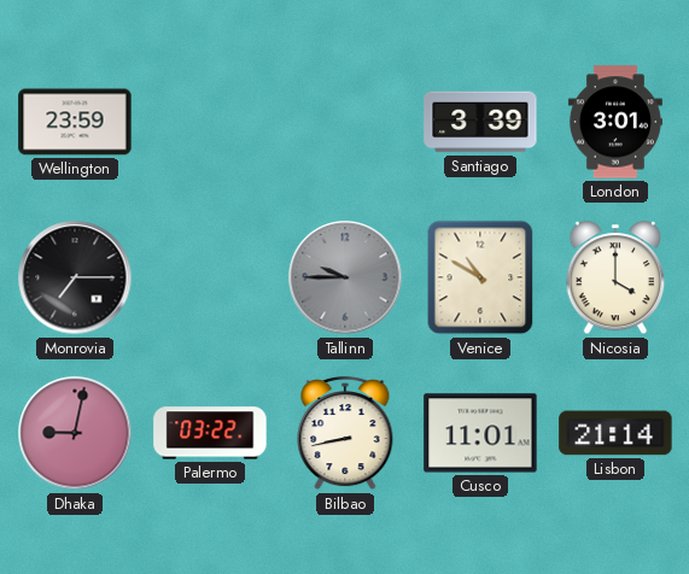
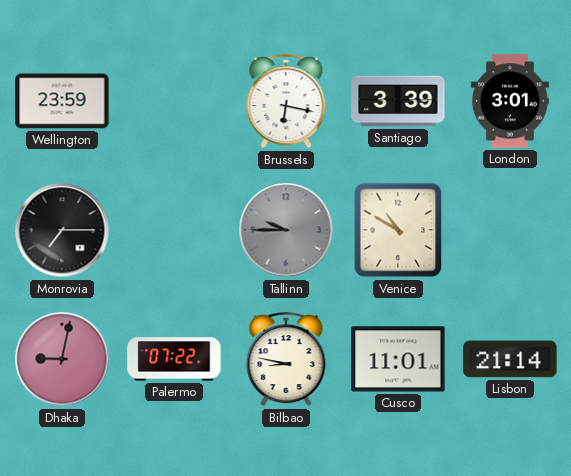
Brussels: none -> 6:17 (286, 102)
Nicosia: 4:00 -> none (615, 279)
Palermo: 03:22 -> 07:22 (174, 359)
Bilbao: 8:43 -> 8:47 (286, 360)
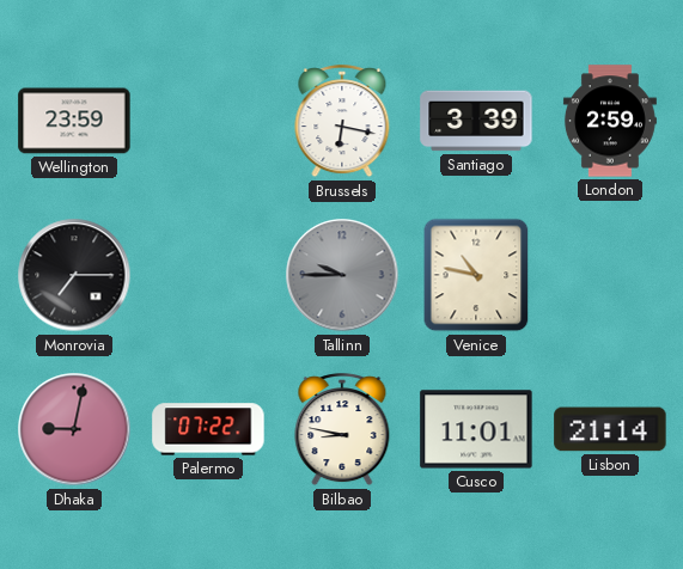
London: 3:01 -> 2:59 (610, 121)
Venice: 10:50 -> 10:47 (476, 275)
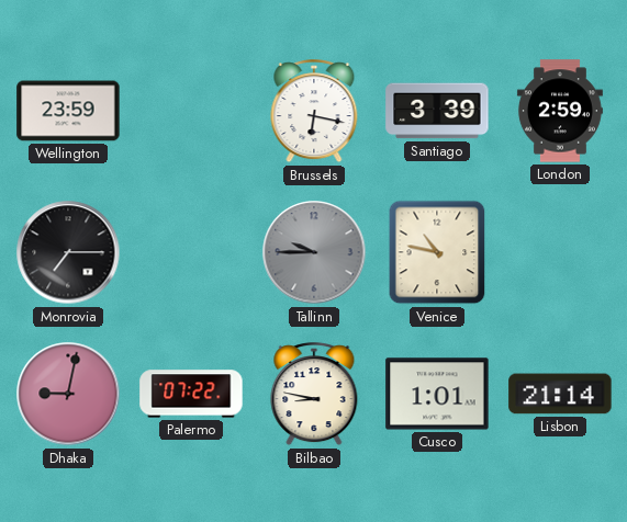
Cusco: 11:01 -> 1:01 (437, 394)
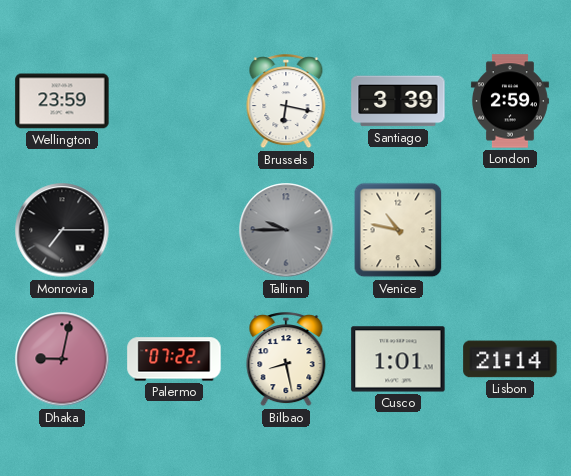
Bilbao: 8:47 -> 8:28 (286, 360)
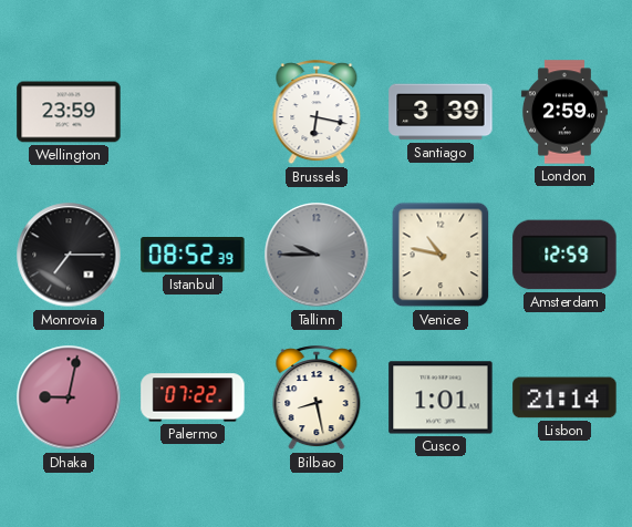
Istanbul: none -> 08:52 (193, 256)
Amsterdam: none -> 12:59 (564, 255)
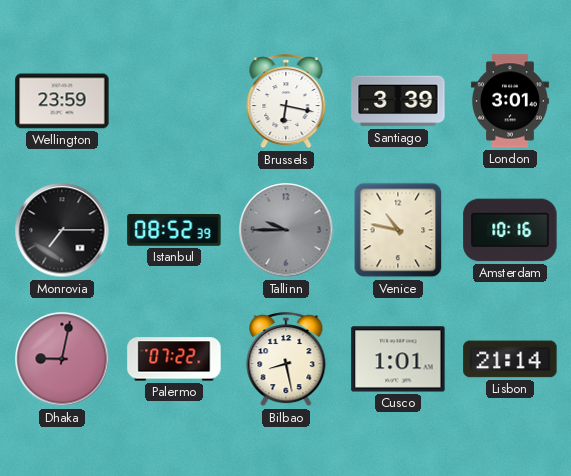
London: 2:59 -> 3:01 (510, 101)
Amsterdam: 12:59 -> 10:16 (510, 230)
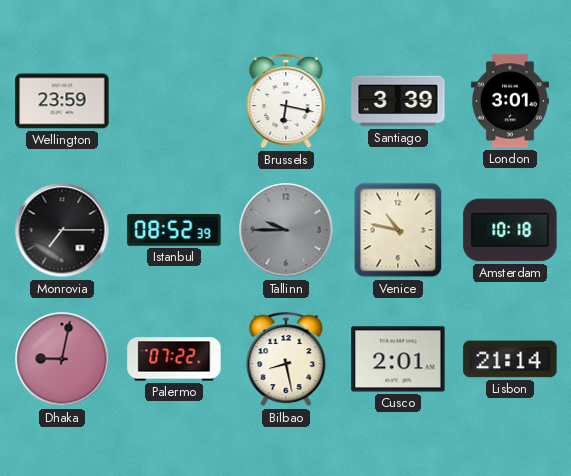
Amsterdam: 10:16 -> 10:18 (510, 230)
Cusco: 1:01 -> 2:01 (398, 359)
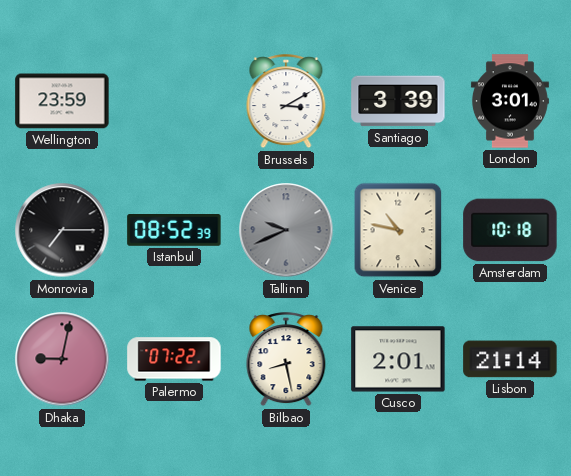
Brussels: 6:17 -> 3:10 (286, 102)
Tallinn: 9:45 -> 9:41 (286, 230)
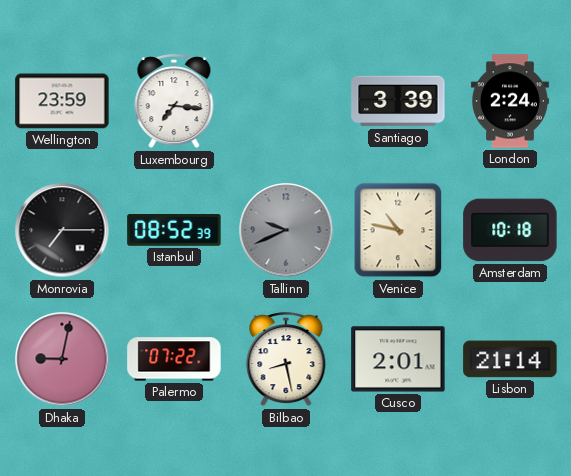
Luxembourg: none -> 7:16 (174, 102)
Brussels: 3:10 -> none (286, 102)
London: 3:01 -> 2:24 (510, 101)
